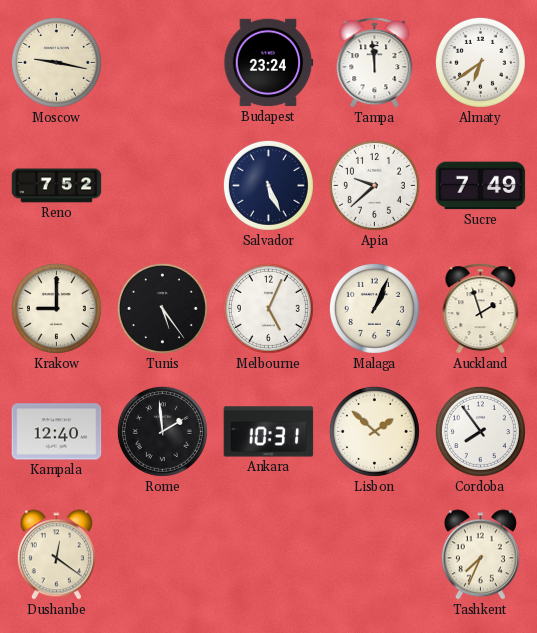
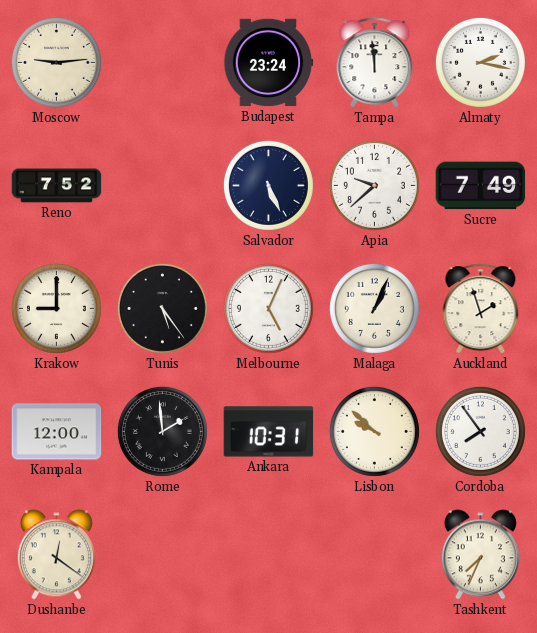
Moscow: 9:17 -> 9:14 (56, 62)
Almaty: 6:39 -> 2:17 (480, 62)
Kampala: 12:40 -> 12:00 (57, 432)
Lisbon: 1:52 -> 9:52 (374, 431)
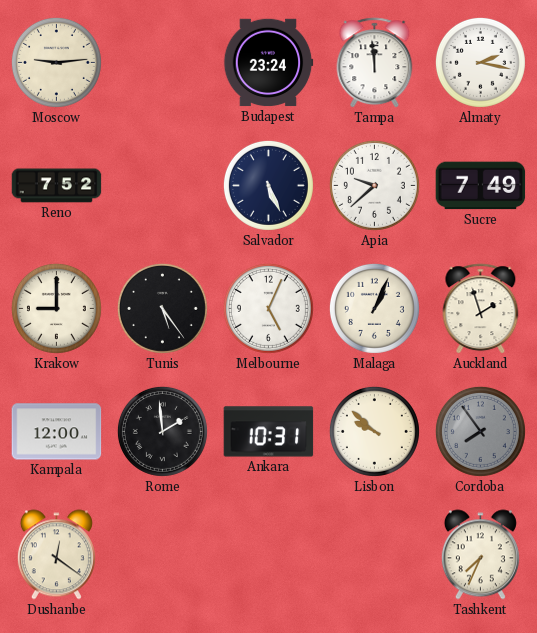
Cordoba dial: white -> grey (480, 431)
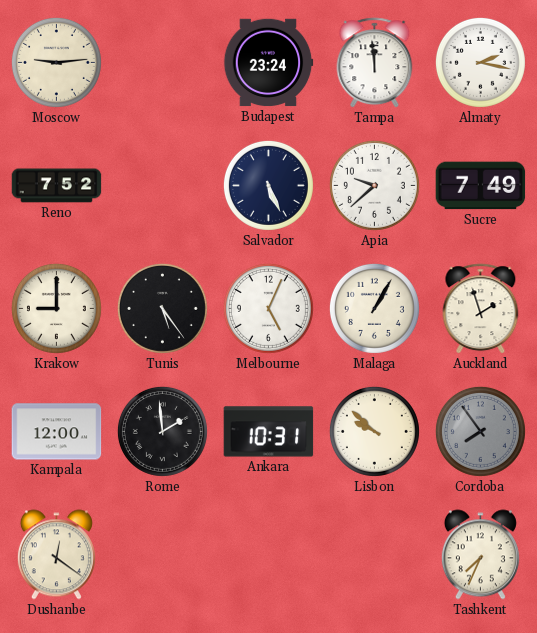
Malaga: 1:04 -> 1:05 (374, 308)
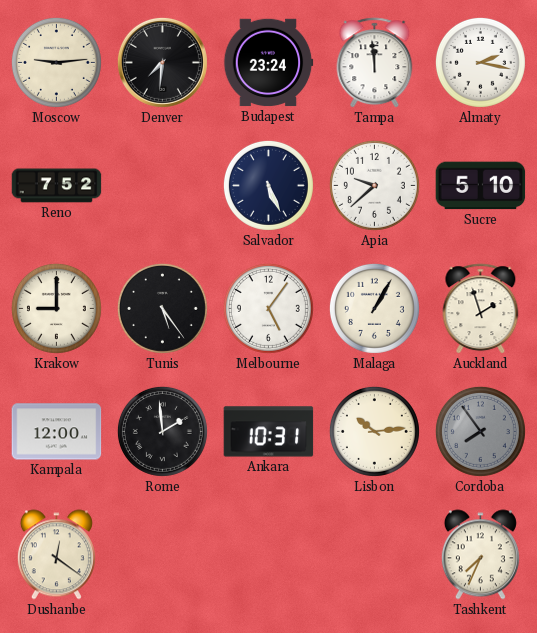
Denver: none -> 7:31 (162, 62)
Sucre: 7:49 -> 5:10 (481, 186)
Melbourne: 5:04 -> 5:06 (268, 308)
Lisbon: 9:52 -> 10:14 (374, 431)
